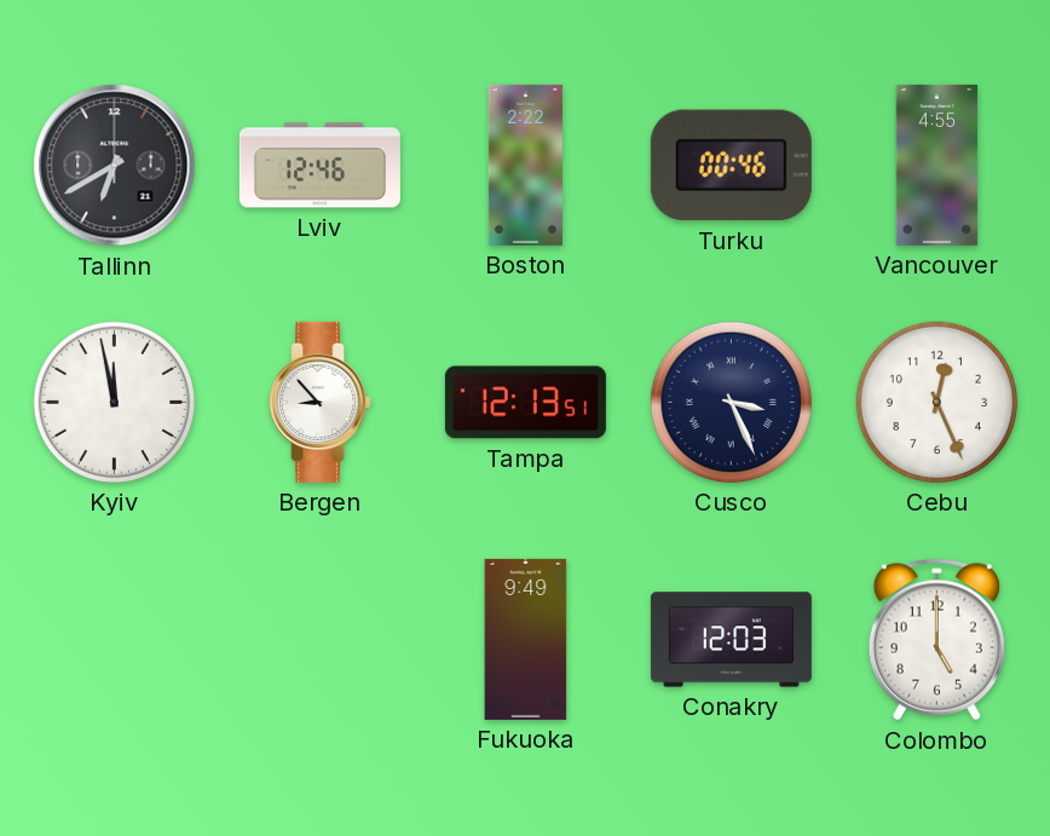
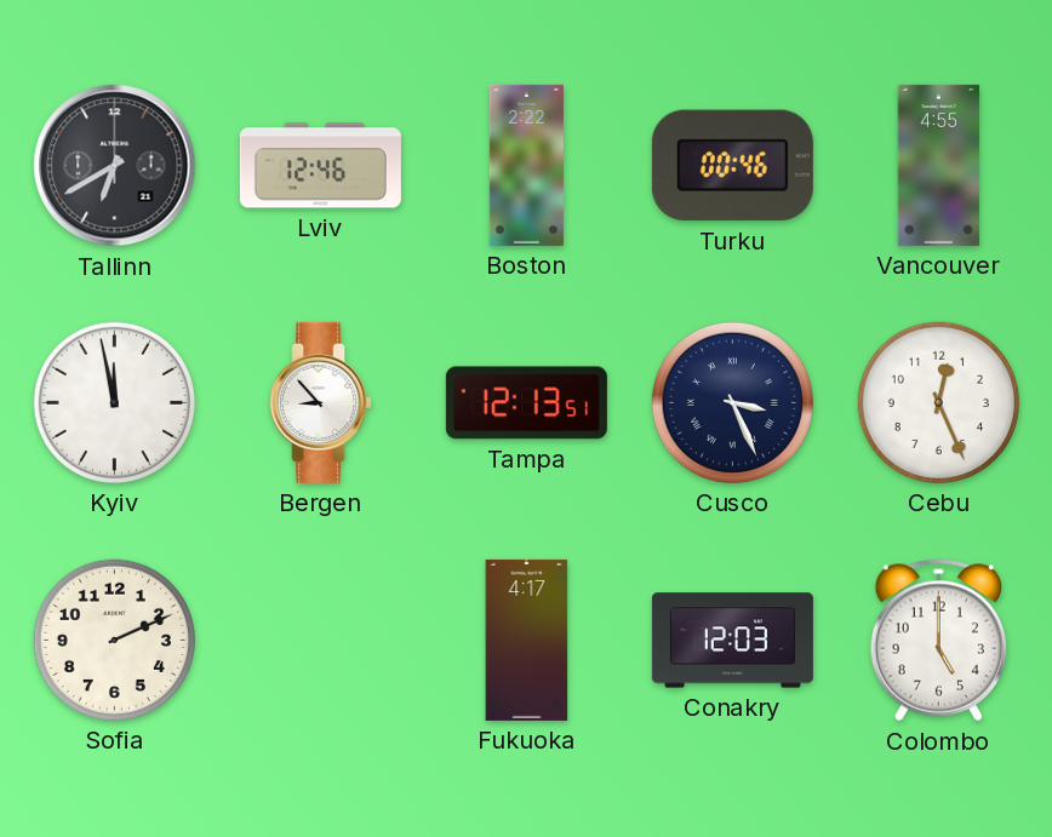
Sofia: none -> 2:11 (114, 640)
Fukuoka: 9:49 -> 4:17 (527, 640)
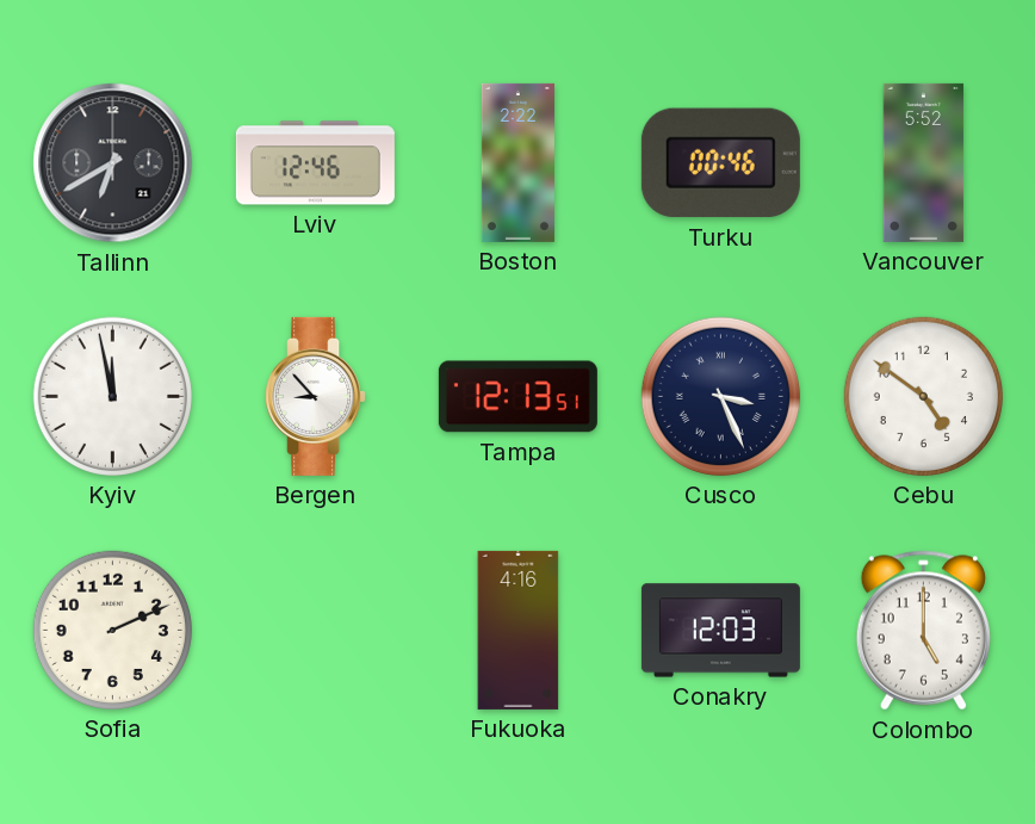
Vancouver: 4:55 -> 5:52 (924, 162)
Cebu: 12:26 -> 4:51 (923, 396)
Fukuoka: 4:17 -> 4:16 (519, 630)
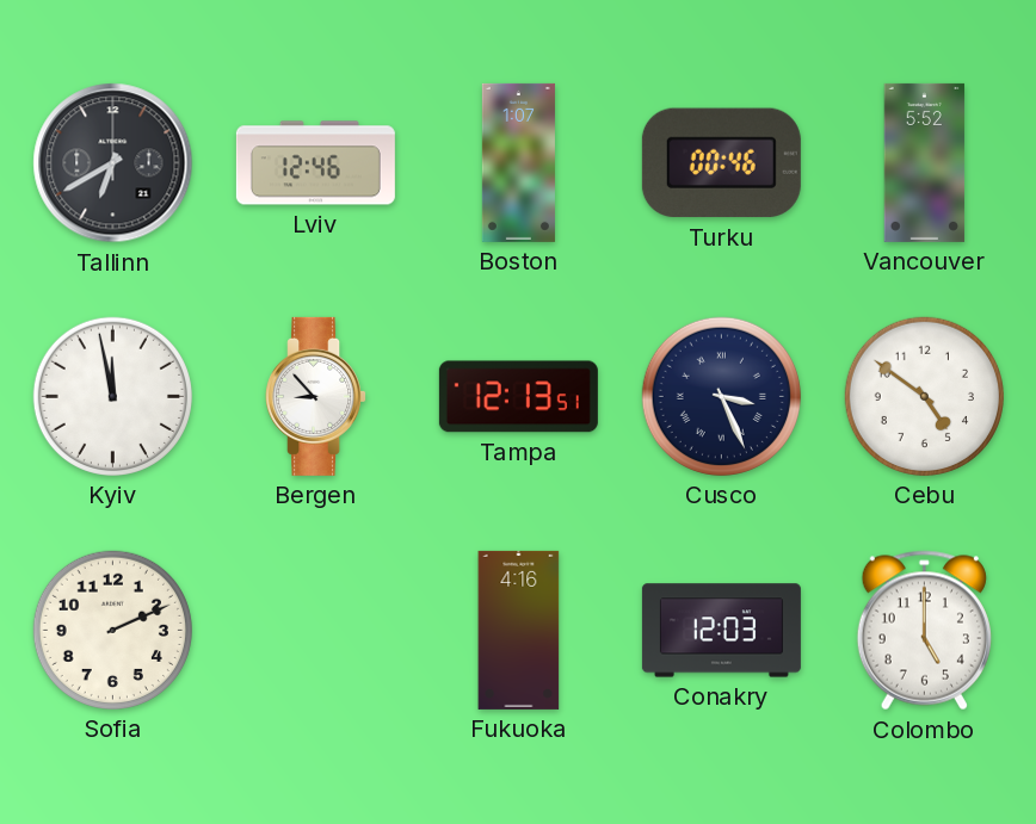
Boston: 2:22 -> 1:07 (518, 162)
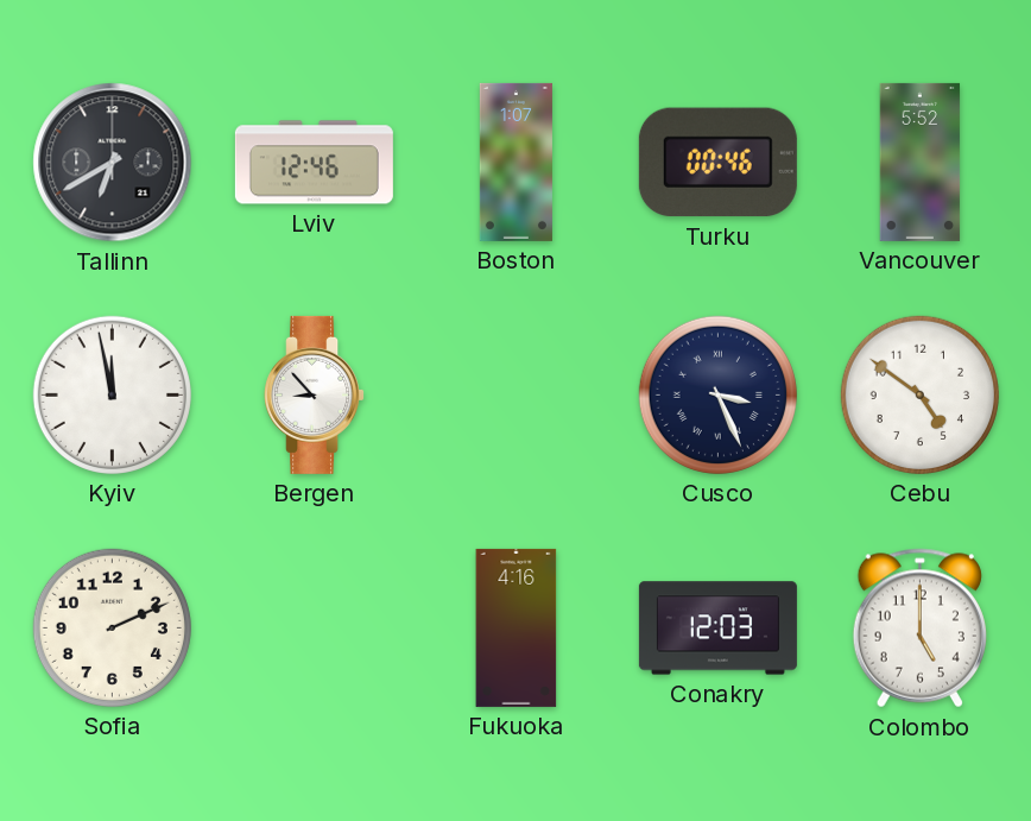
Tampa: 12:13 -> none (518, 397)
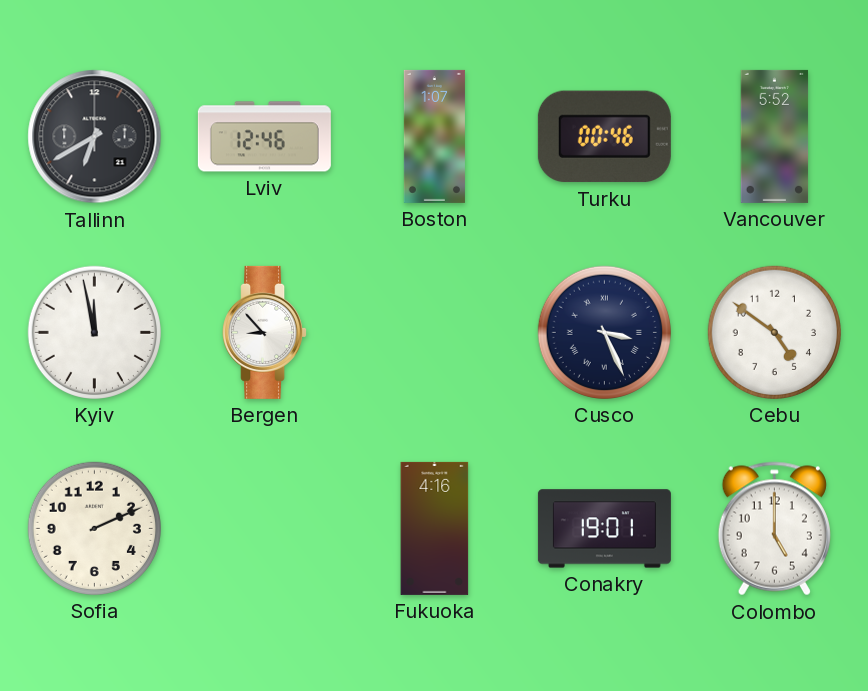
Conakry: 12:03 -> 19:01 (604, 529)
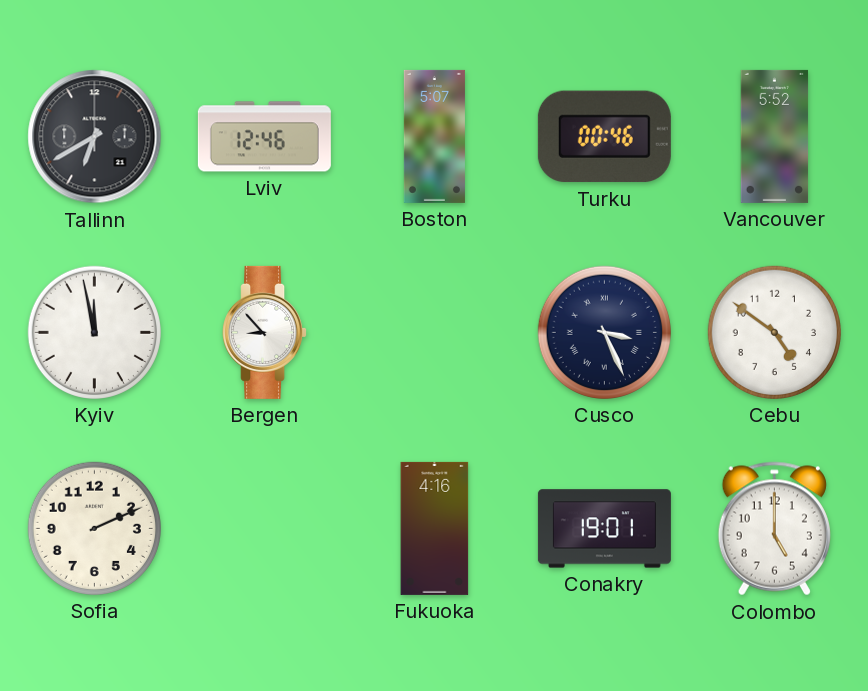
Boston: 1:07 -> 5:07 (434, 136)
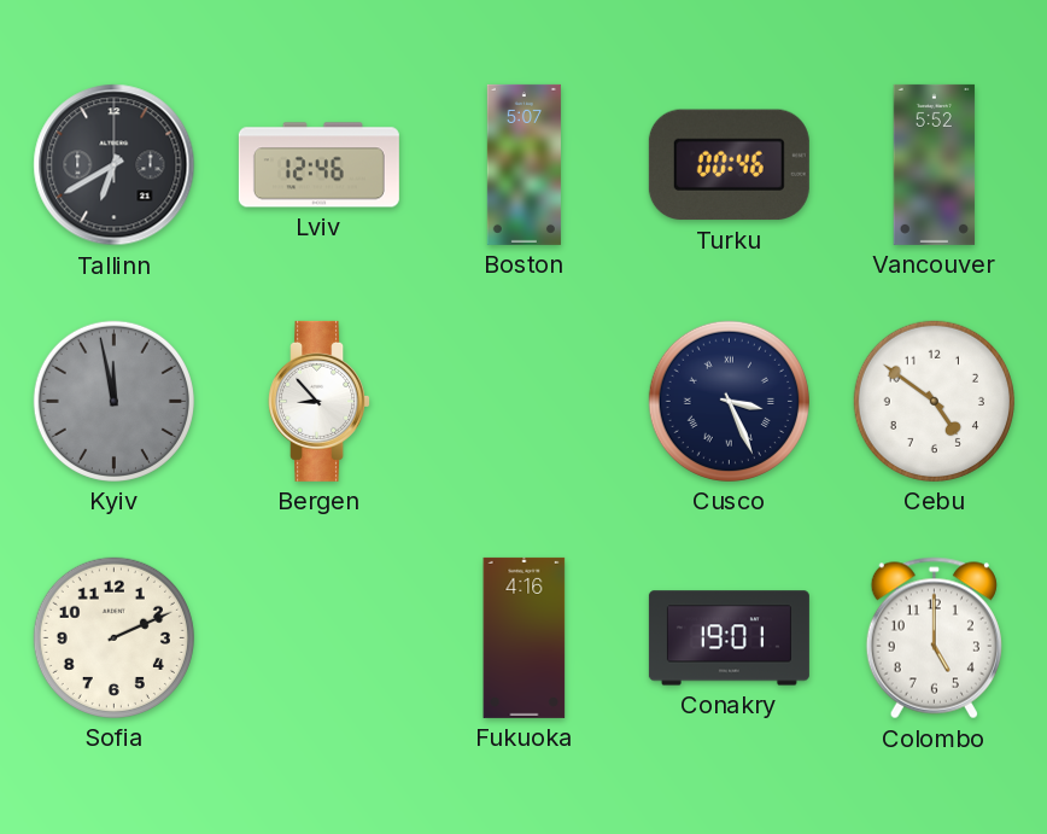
Kyiv dial: white -> grey (113, 401)
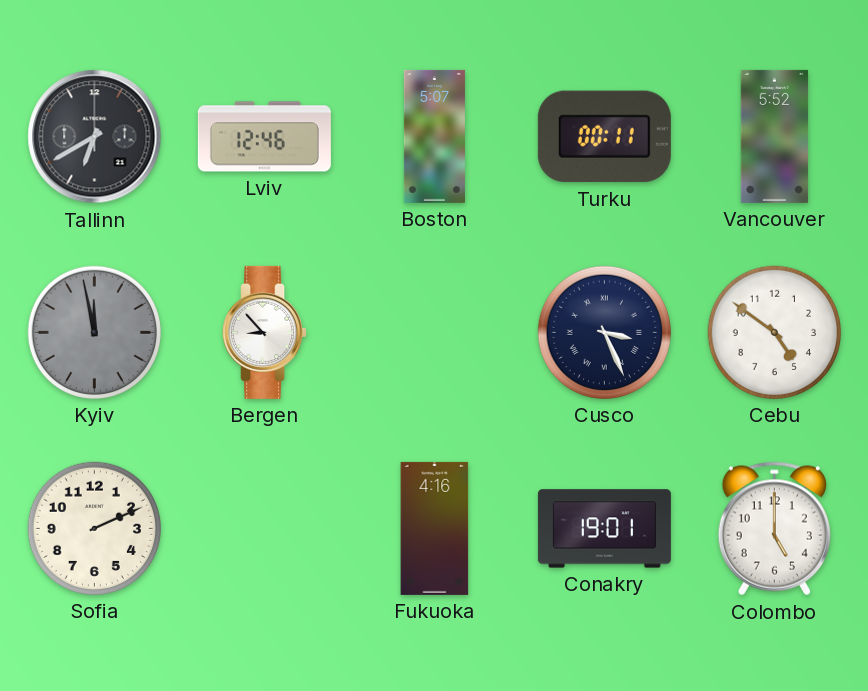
Turku: 00:46 -> 00:11 (604, 137)
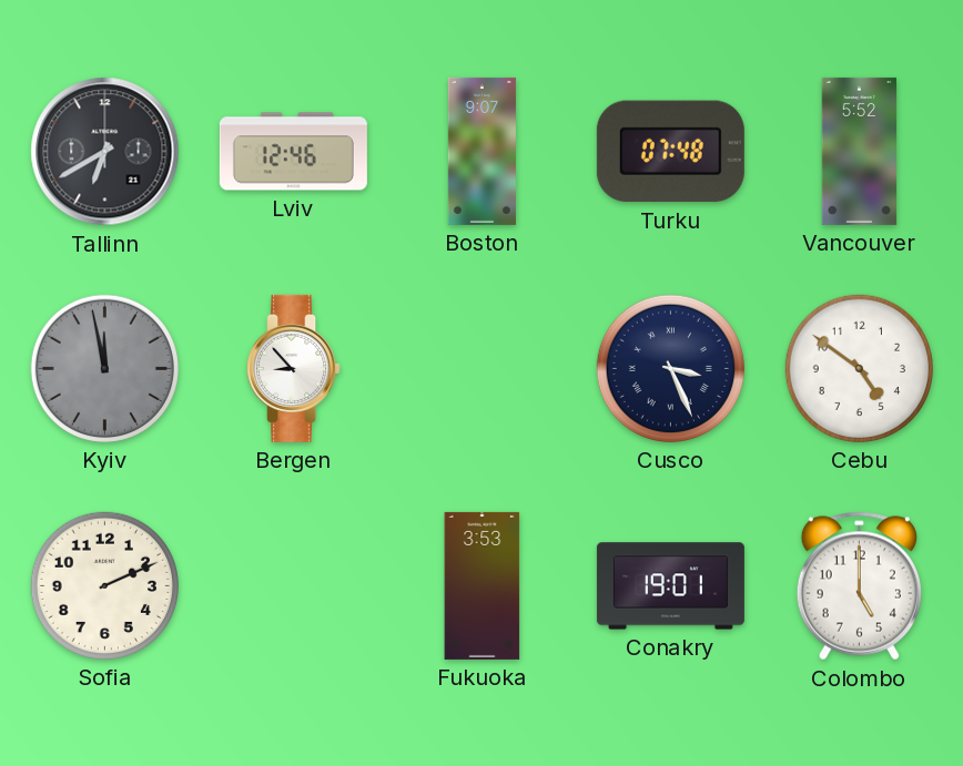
Boston: 5:07 -> 9:07 (481, 151)
Turku: 00:11 -> 07:48 (670, 152)
Fukuoka: 4:16 -> 3:53 (483, 585)
